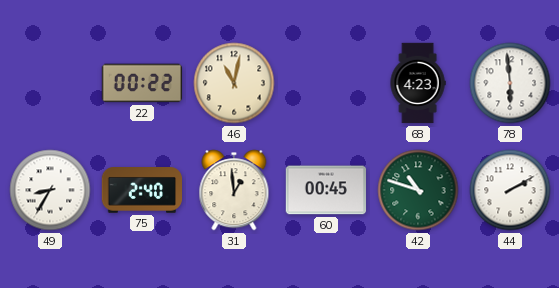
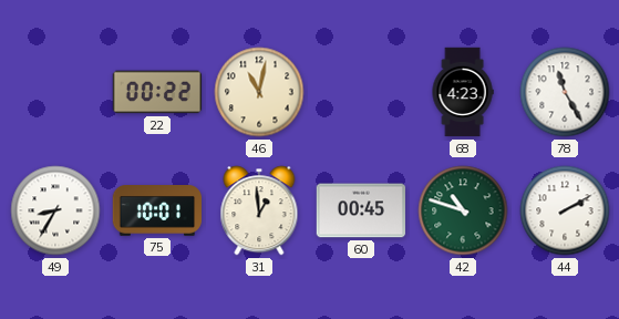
78: 5:59 -> 11:25 (565, 92)
75: 2:40 -> 10:01 (157, 212)
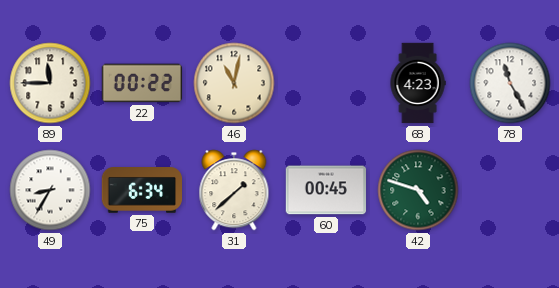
89: none -> 11:45 (50, 83)
75: 10:01 -> 6:34 (142, 191)
31: 12:59 -> 1:38 (234, 190)
42: 10:48 -> 4:48 (418, 190)
44: 2:10 -> none (565, 210)
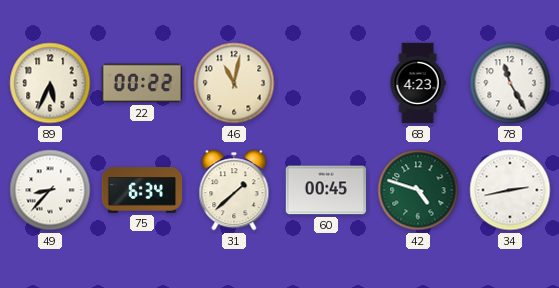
89: 11:45 -> 5:34 (50, 83)
49: 8:35 -> 8:37 (50, 190)
34: none -> 2:43 (510, 190)
